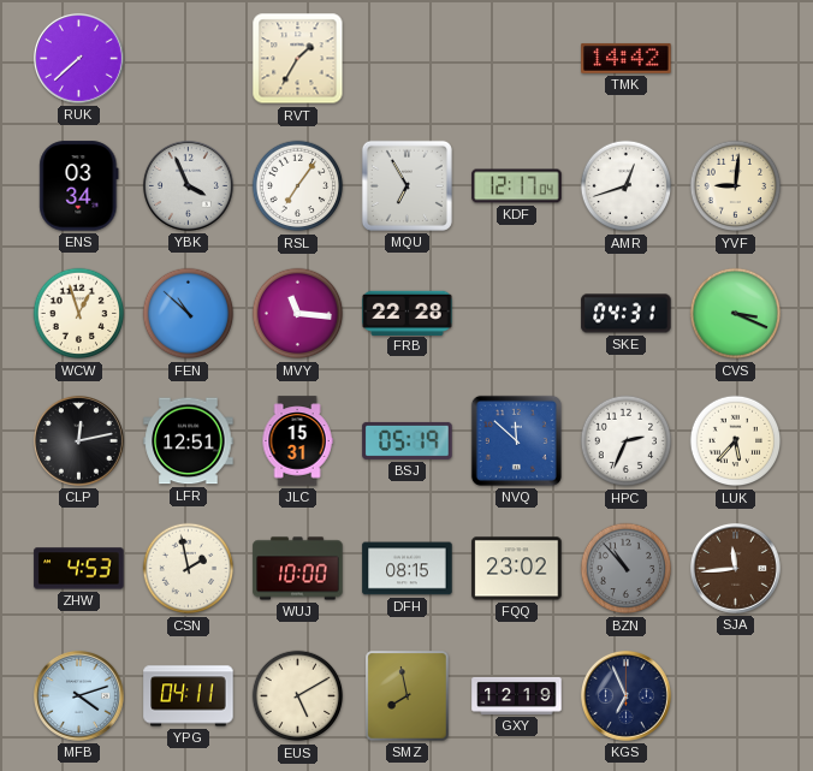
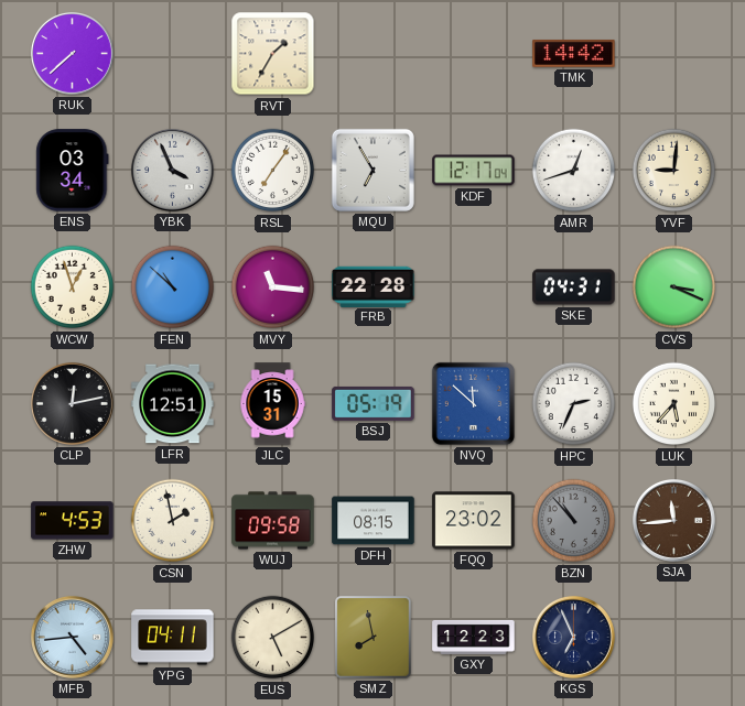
WUJ: 10:00 -> 09:58 (273, 521)
MFB: 4:12 -> 4:44 (72, 637)
GXY: 12:19 -> 12:23 (474, 637)
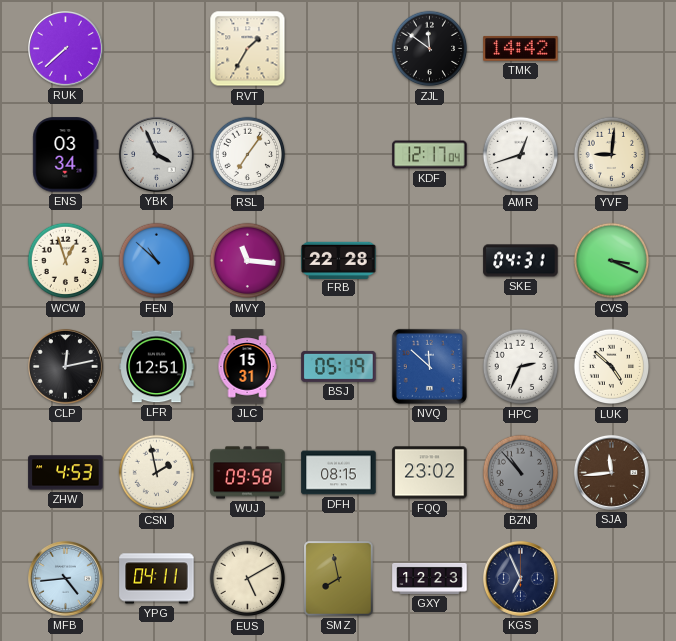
ZJL: none -> 11:51 (430, 49)
MQU: 6:55 -> none (372, 170)
LUK: 5:37 -> 4:52 (612, 367)
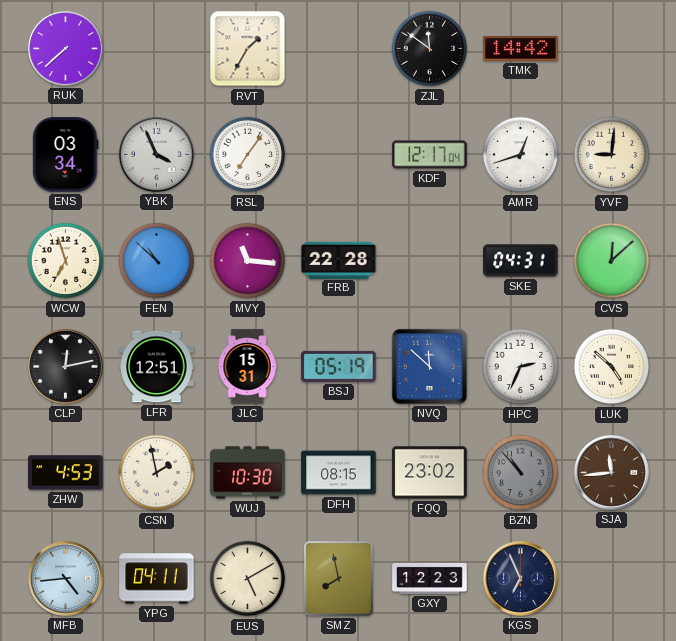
WCW: 12:57 -> 6:57 (66, 261)
CVS: 3:19 -> 12:08 (612, 261)
WUJ: 09:58 -> 10:30 (248, 473)
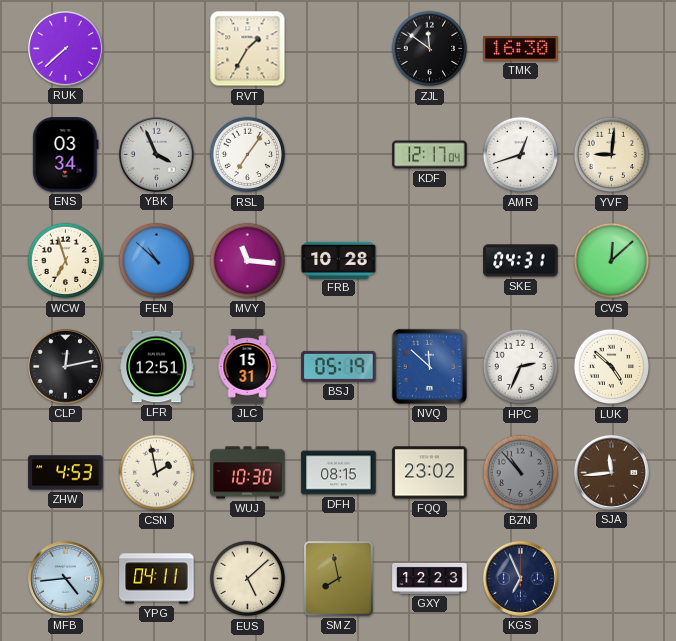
TMK: 14:42 -> 16:30 (521, 48)
FRB: 22:28 -> 10:28 (339, 260)
EUS: 5:10 -> 5:08 (248, 579)
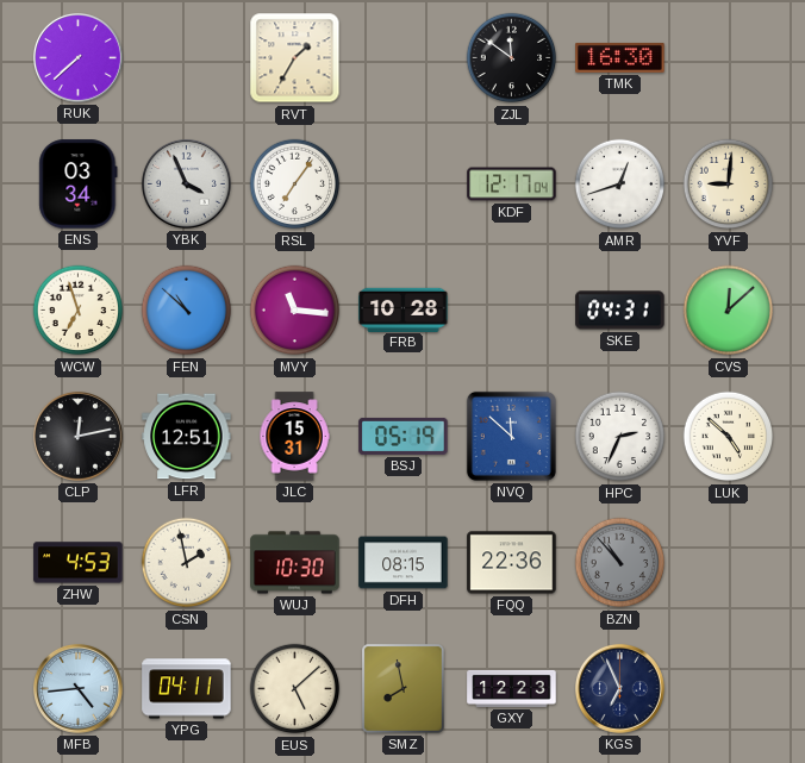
FQQ: 23:02 -> 22:36 (512, 563)
SJA: 11:44 -> none (611, 472)
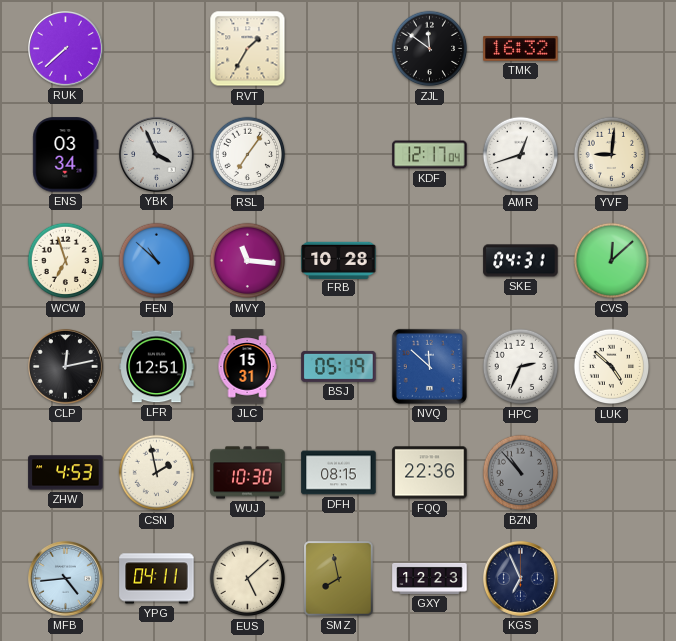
TMK: 16:30 -> 16:32 (521, 48)
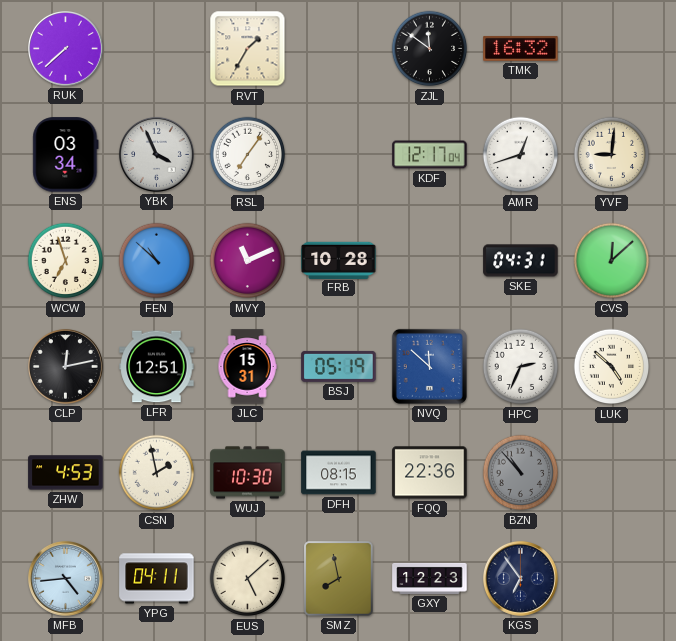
MVY: 11:16 -> 11:11 (248, 261)
KGS: 6:56 -> 6:54 (520, 578)
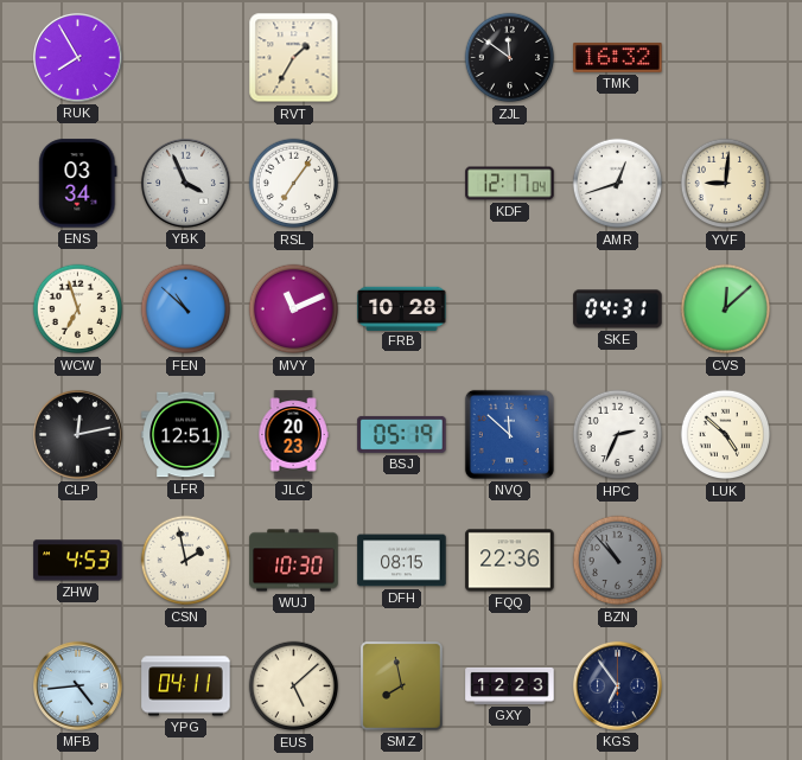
RUK: 7:38 -> 7:55 (77, 57)
JLC: 15:31 -> 20:23 (293, 435)
